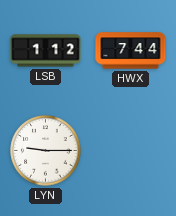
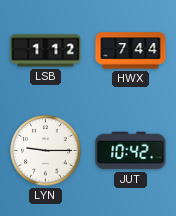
JUT: none -> 10:42 (131, 151)
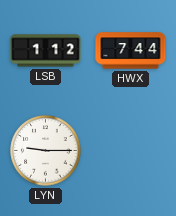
JUT: 10:42 -> none (131, 151)
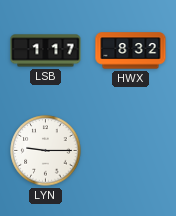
LSB: 1:12 -> 1:17 (46, 51)
HWX: 7:44 -> 8:32 (131, 51)
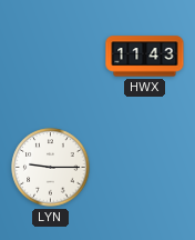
LSB: 1:17 -> none (46, 51)
HWX: 8:32 -> 11:43 (145, 57)
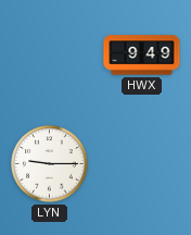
HWX: 11:43 -> 9:49 (142, 55)
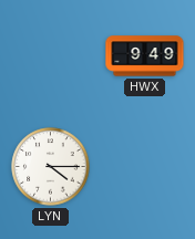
LYN: 9:15 -> 4:15 (51, 167)
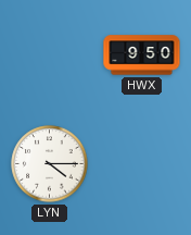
HWX: 9:49 -> 9:50 (142, 55)
